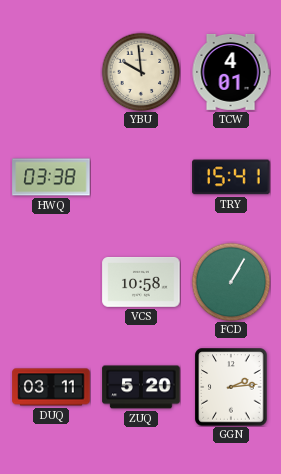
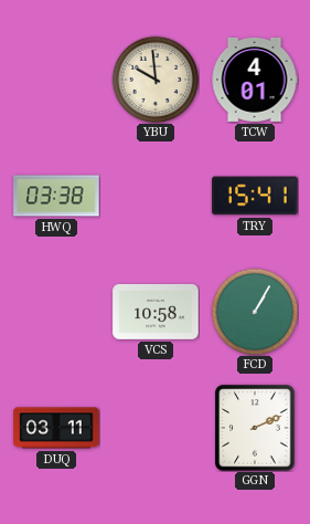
ZUQ: 5:20 -> none (141, 387)
GGN: 2:14 -> 2:11 (255, 428)
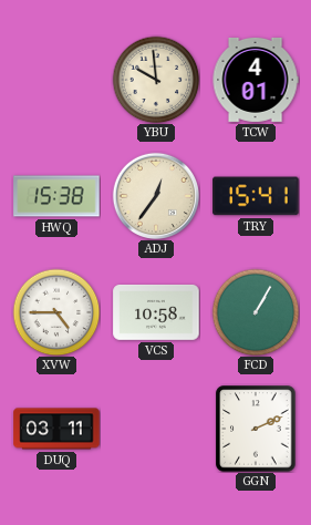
HWQ: 03:38 -> 15:38 (56, 196)
ADJ: none -> 12:36 (155, 195)
XVW: none -> 4:45 (56, 312)
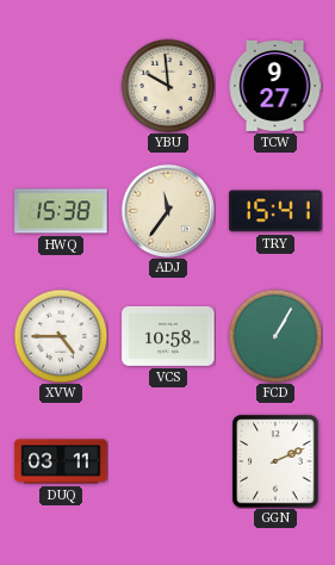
TCW: 4:01 -> 9:27 (275, 86)
ADJ: 12:36 -> 11:36 (167, 210)
